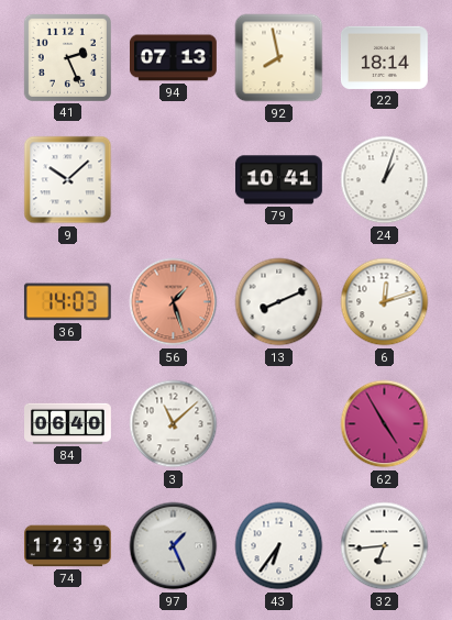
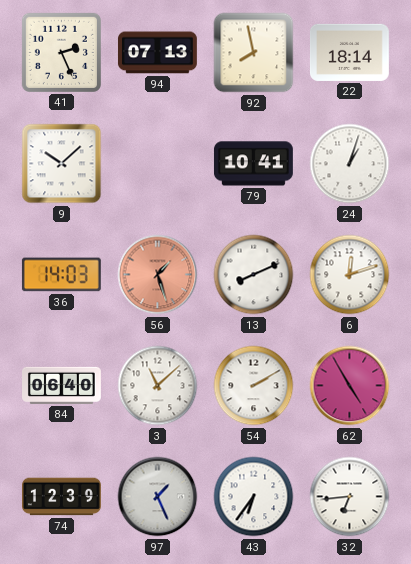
54: none -> 2:10 (254, 386)
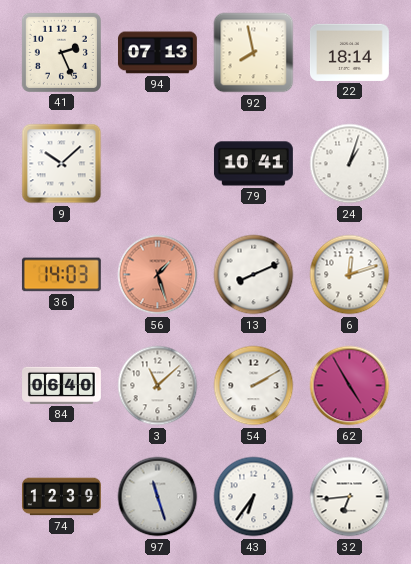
97: 1:26 -> 11:27 (158, 497)
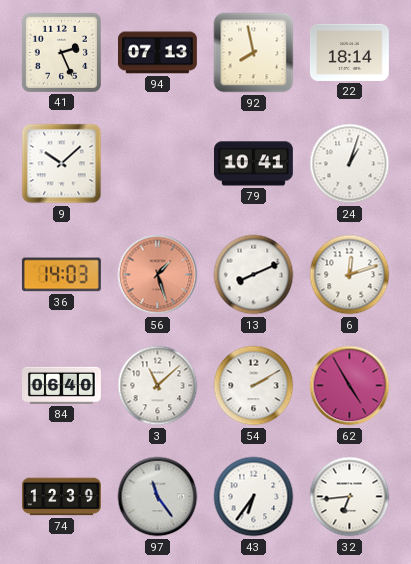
97: 11:27 -> 11:24 (158, 497)
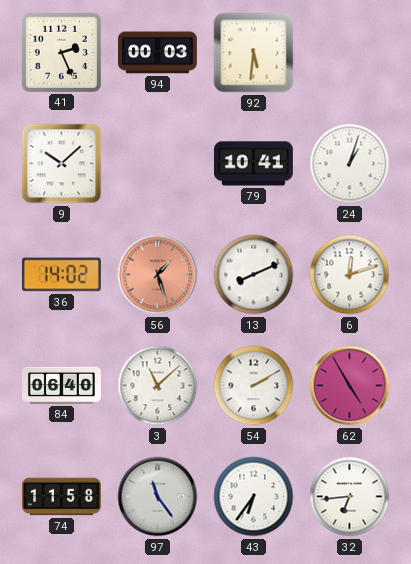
94: 07:13 -> 00:03 (157, 53)
92: 7:58 -> 5:31 (254, 53)
22: 18:14 -> none (349, 52)
36: 14:03 -> 14:02 (61, 275)
74: 12:39 -> 11:58 (62, 497)
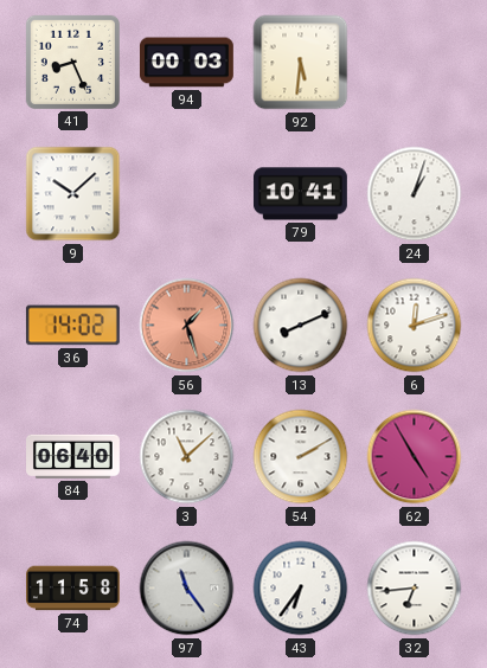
41: 2:26 -> 8:26 (72, 62)
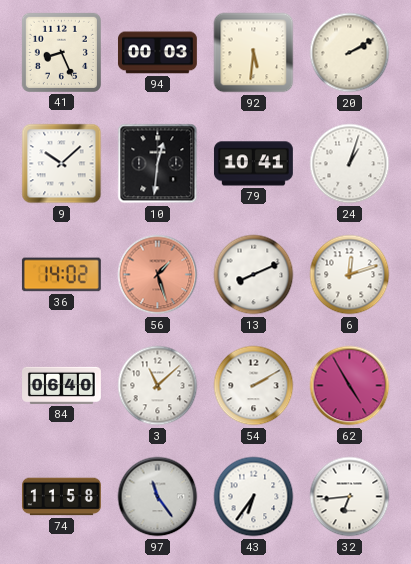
20: none -> 2:10 (350, 53)
10: none -> 12:31 (158, 164)
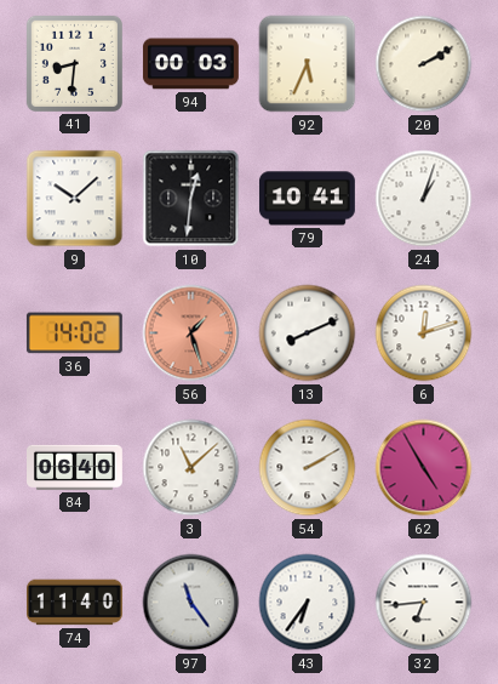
41: 8:26 -> 8:31 (74, 63)
92: 5:31 -> 5:34 (308, 64)
74: 11:58 -> 11:40 (75, 603)
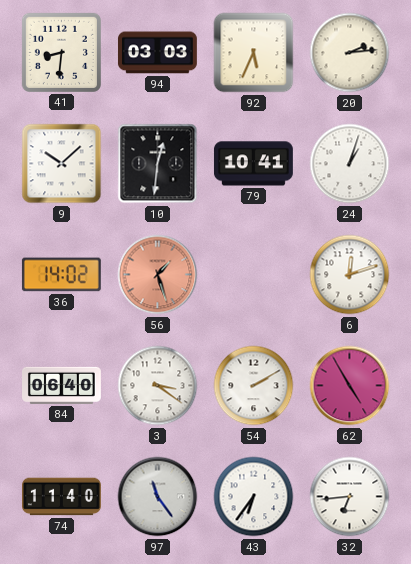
94: 00:03 -> 03:03 (157, 53)
20: 2:10 -> 2:14 (350, 53)
13: 8:11 -> none (308, 334)
3: 11:08 -> 3:21 (158, 386)
